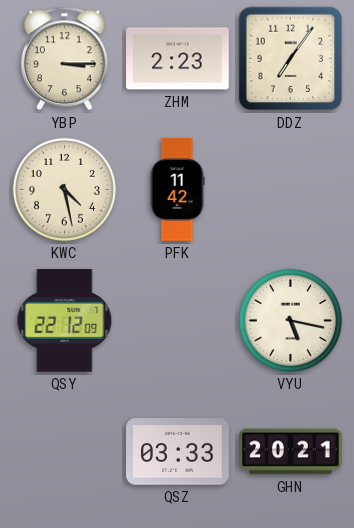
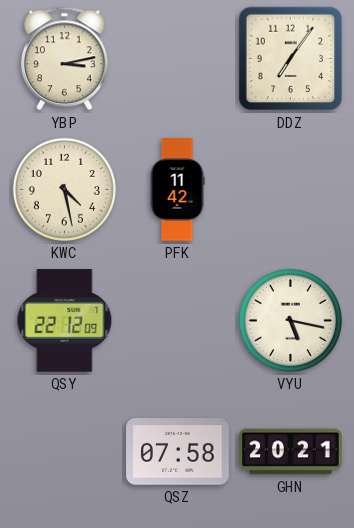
YBP: 3:15 -> 3:13 (64, 59)
ZHM: 2:23 -> none (178, 59)
QSZ: 03:33 -> 07:58 (178, 452)
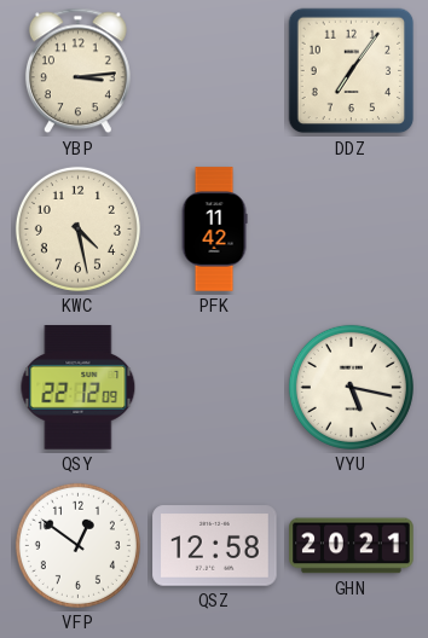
YBP: 3:13 -> 3:14 (77, 71)
VFP: none -> 12:51 (77, 545)
QSZ: 07:58 -> 12:58 (215, 546)
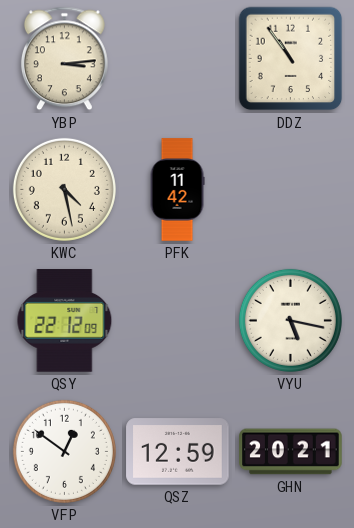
DDZ: 7:06 -> 10:54 (291, 59)
QSZ: 12:58 -> 12:59 (178, 452)
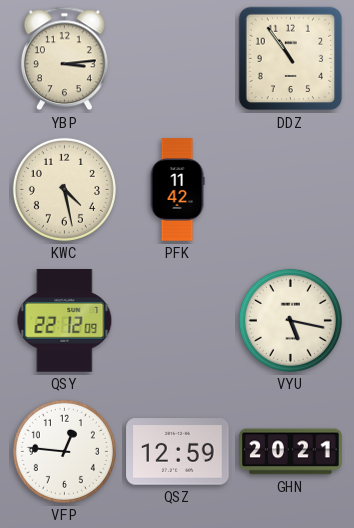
VFP: 12:51 -> 12:46 (64, 451)
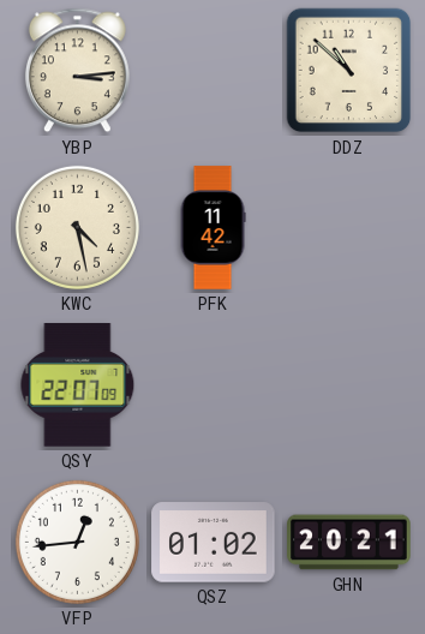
DDZ: 10:54 -> 10:52 (349, 71)
QSY: 22:12 -> 22:07 (78, 385)
VYU: 5:17 -> none (290, 320)
VFP: 12:46 -> 12:44 (77, 542)
QSZ: 12:59 -> 01:02 (214, 543)
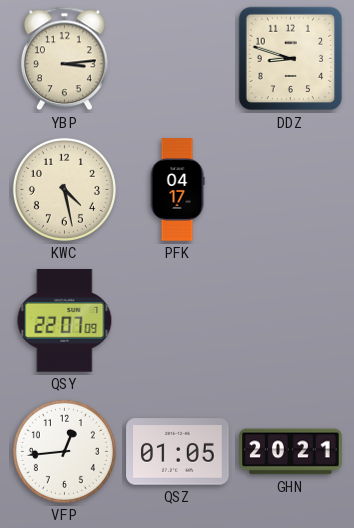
DDZ: 10:52 -> 8:48 (291, 59)
PFK: 11:42 -> 04:17 (177, 190)
QSZ: 01:02 -> 01:05 (178, 452)
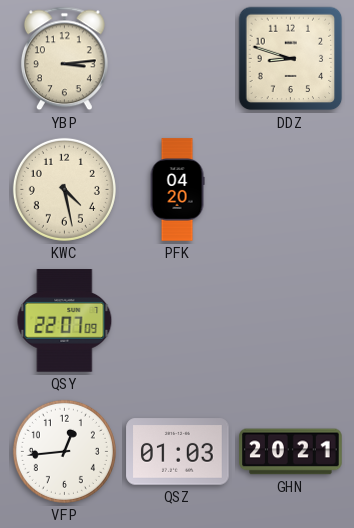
PFK: 04:17 -> 04:20 (177, 190)
QSZ: 01:05 -> 01:03 (178, 452)
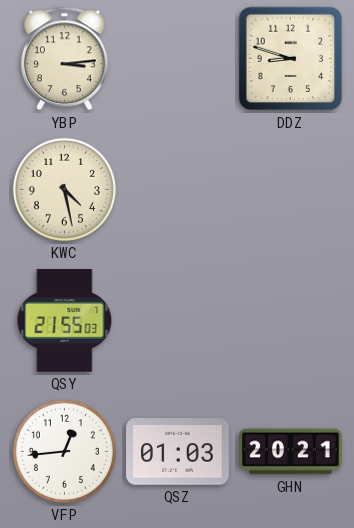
PFK: 04:20 -> none (177, 190)
QSY: 22:07 -> 21:55 (65, 321)
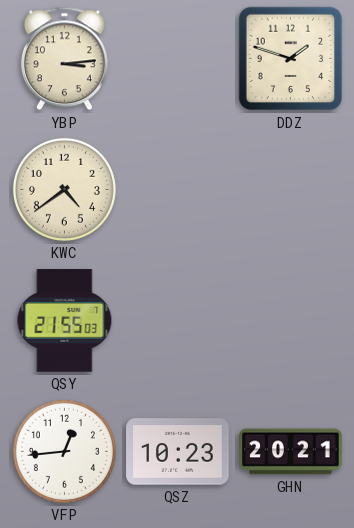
DDZ: 8:48 -> 1:48 (291, 59)
KWC: 4:28 -> 4:39 (64, 189)
QSZ: 01:03 -> 10:23 (178, 452)
